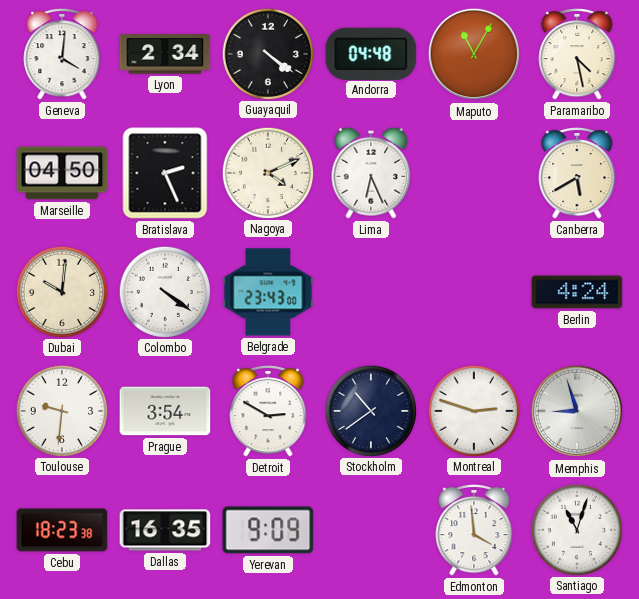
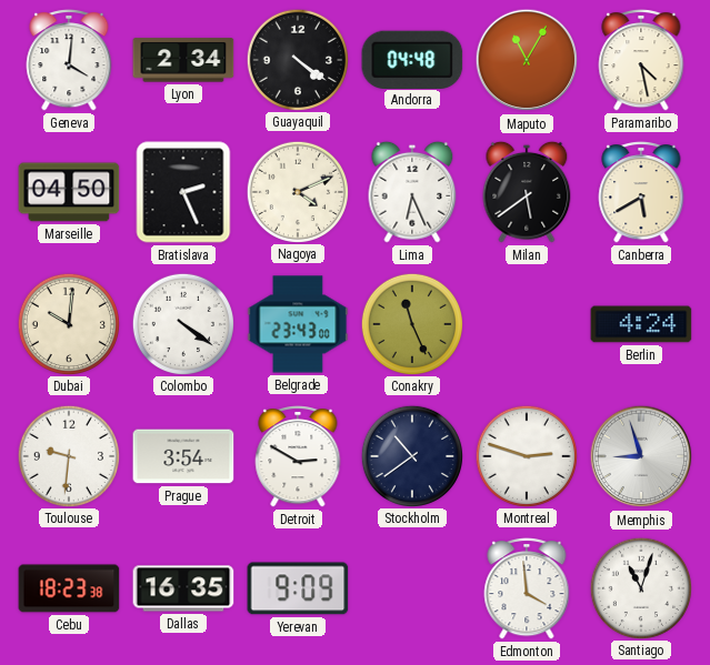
Milan: none -> 5:39 (527, 192)
Conakry: none -> 11:26 (411, 323)
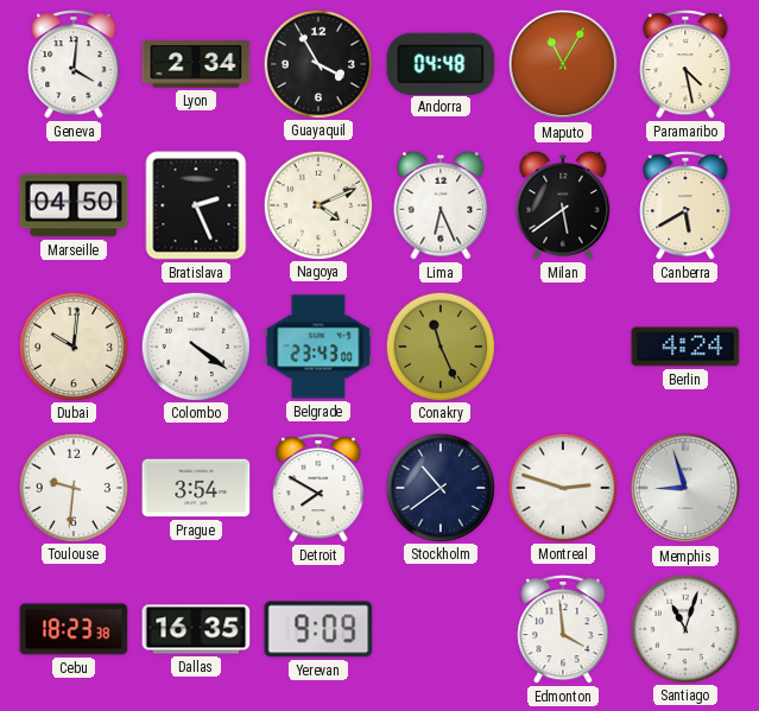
Guayaquil: 4:21 -> 3:55 (317, 63)
Detroit: 2:50 -> 7:50 (318, 489)
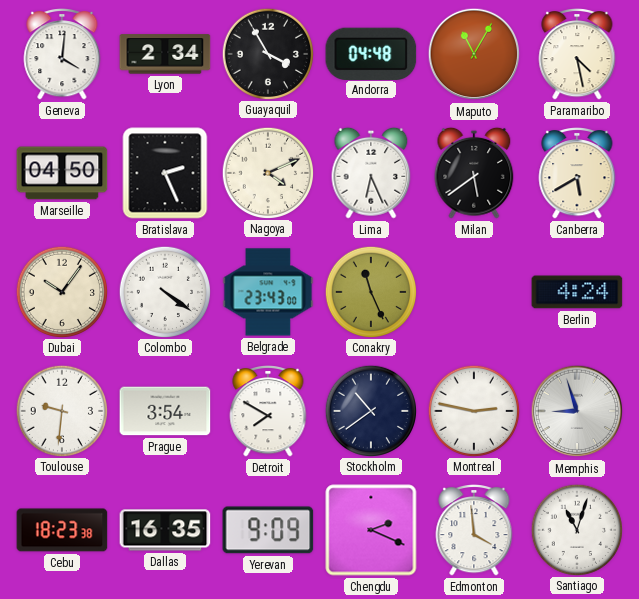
Dubai: 10:01 -> 10:06 (61, 291)
Montreal: 2:48 -> 2:47 (473, 410)
Chengdu: none -> 2:19 (371, 530)
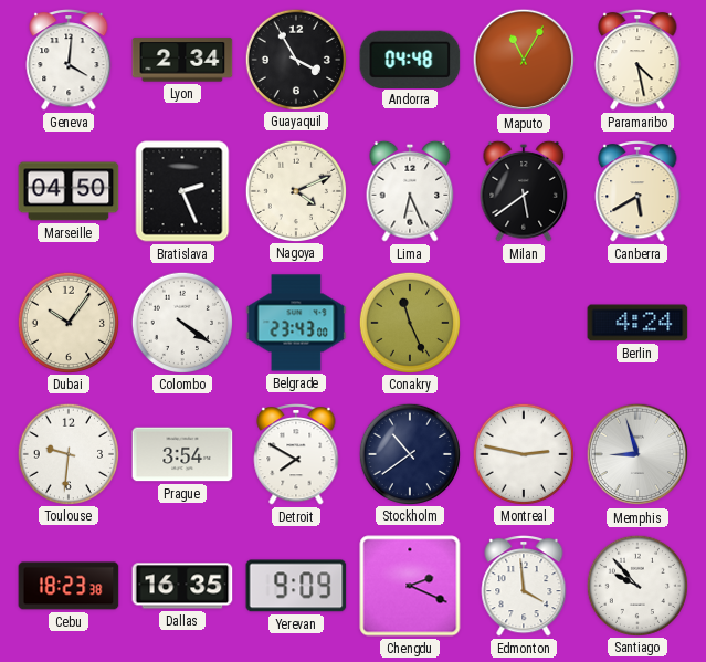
Santiago: 11:03 -> 9:53 (636, 585)
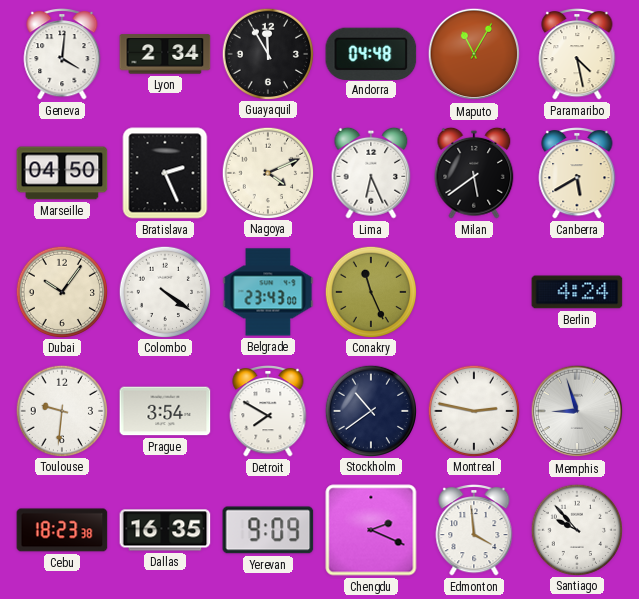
Guayaquil: 3:55 -> 11:55 (267, 53)
